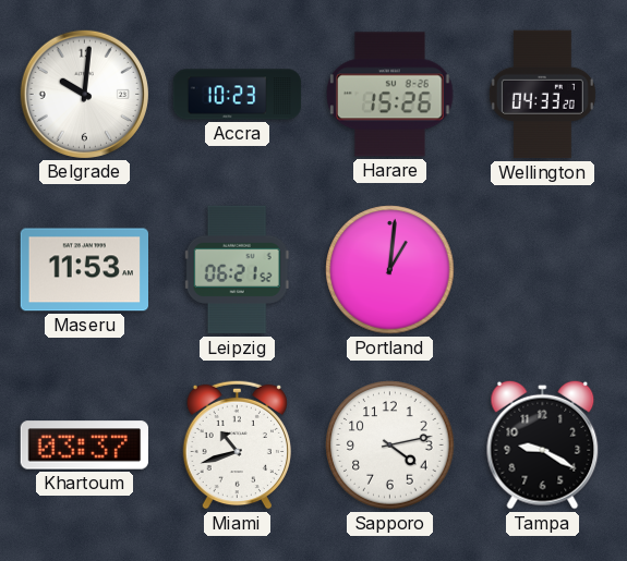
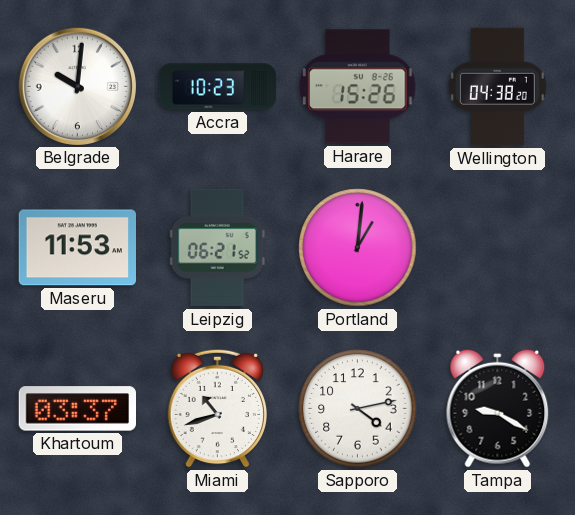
Wellington: 04:33 -> 04:38 (497, 87)
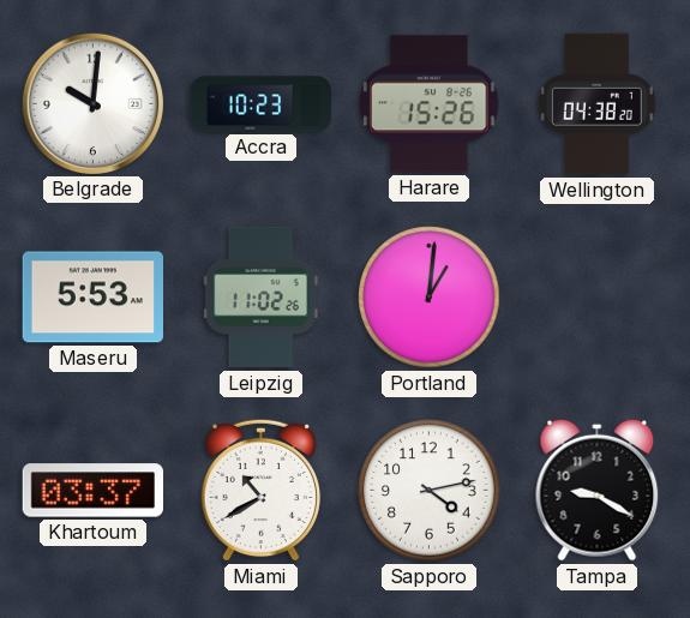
Maseru: 11:53 -> 5:53 (92, 298)
Leipzig: 06:21 -> 11:02 (260, 298)
Miami: 10:42 -> 10:40 (260, 490)
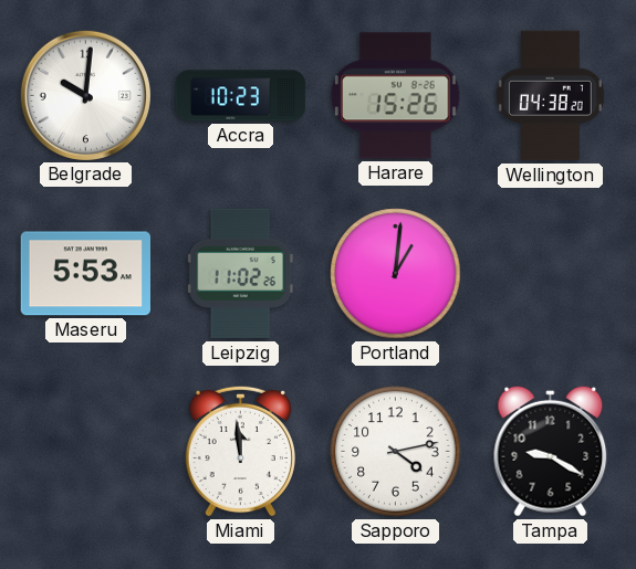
Khartoum: 03:37 -> none (94, 491)
Miami: 10:40 -> 11:59 (240, 451)
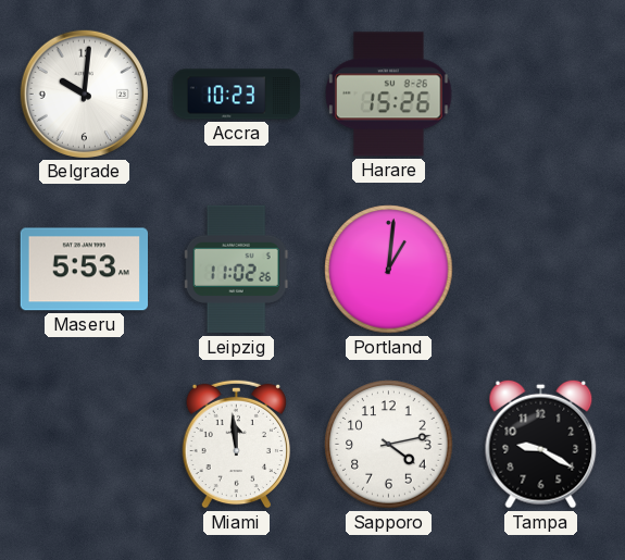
Wellington: 04:38 -> none (550, 96)
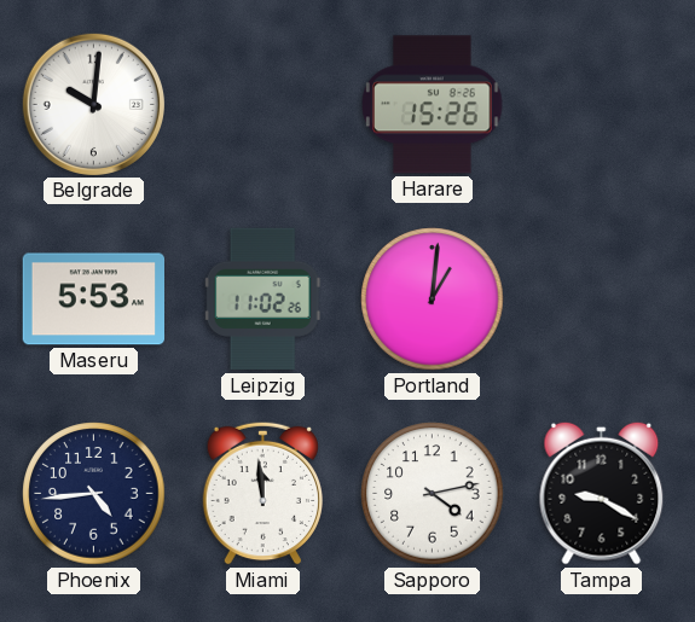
Accra: 10:23 -> none (237, 95)
Phoenix: none -> 4:44 (94, 494)
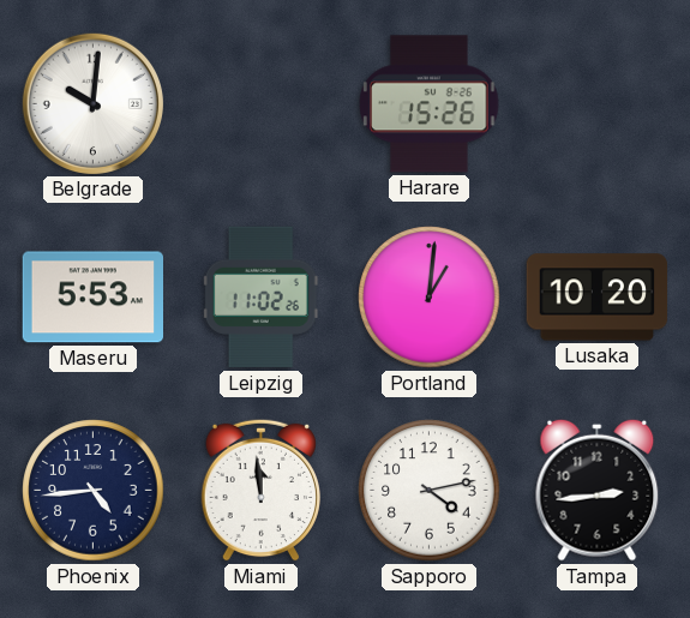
Lusaka: none -> 10:20 (598, 298)
Tampa: 9:20 -> 2:44 (598, 490)
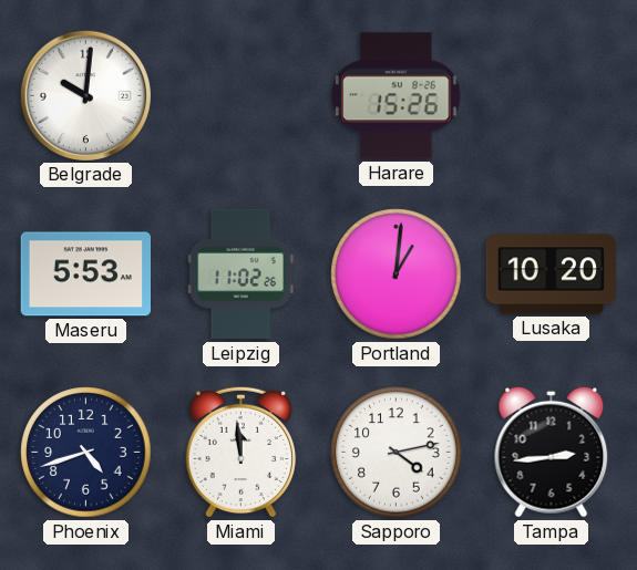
Phoenix: 4:44 -> 4:42 (86, 453)
